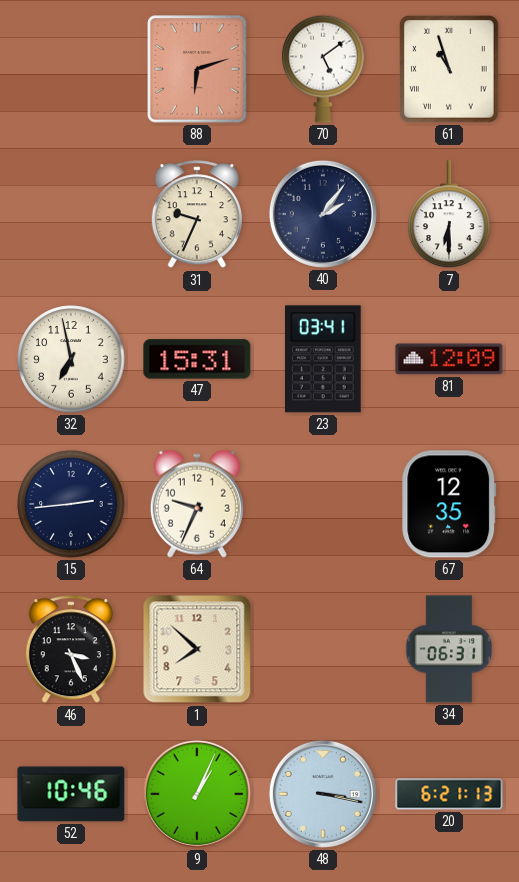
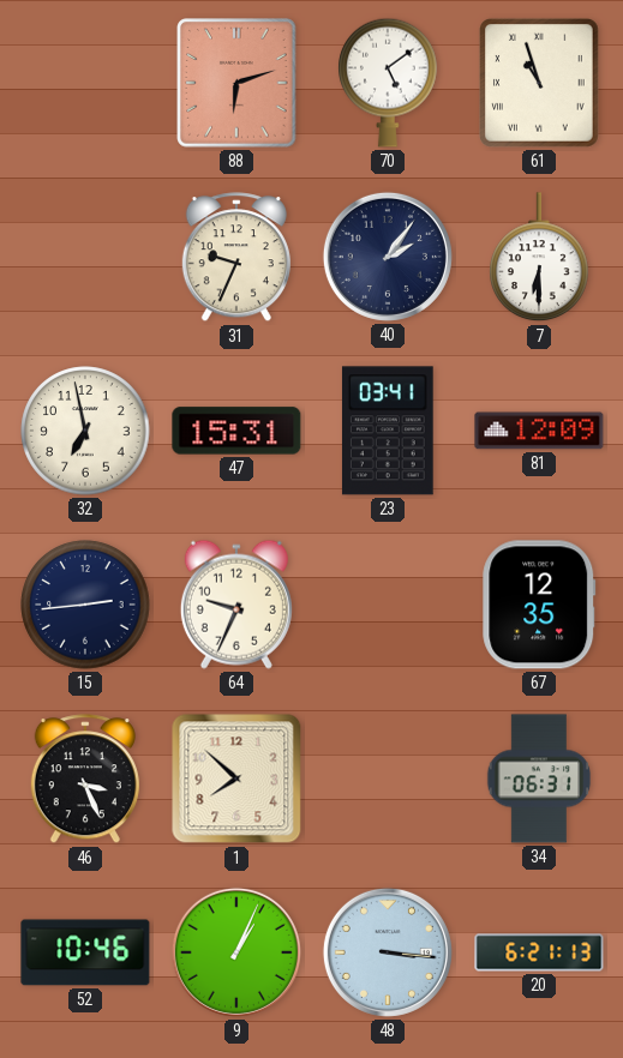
48: 3:17 -> 3:16 (388, 952)
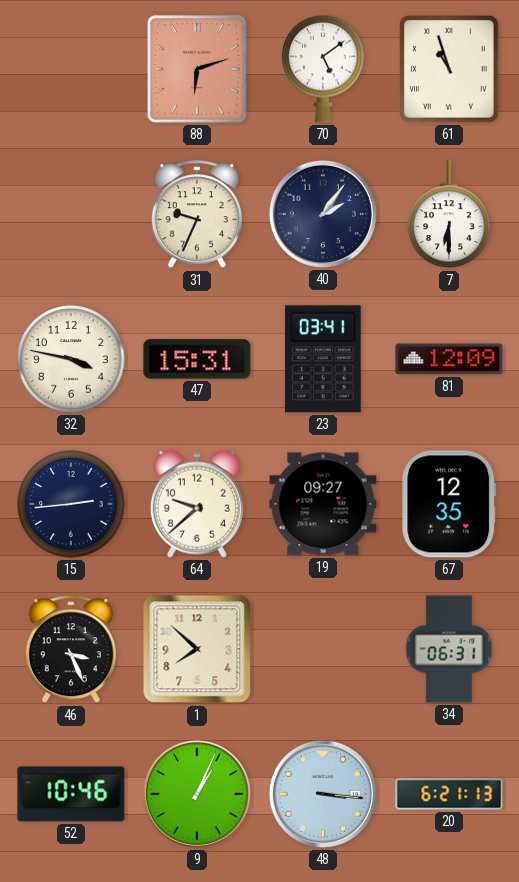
32: 6:58 -> 3:47 (71, 359)
64: 9:34 -> 9:38 (197, 504)
19: none -> 09:27 (323, 504)
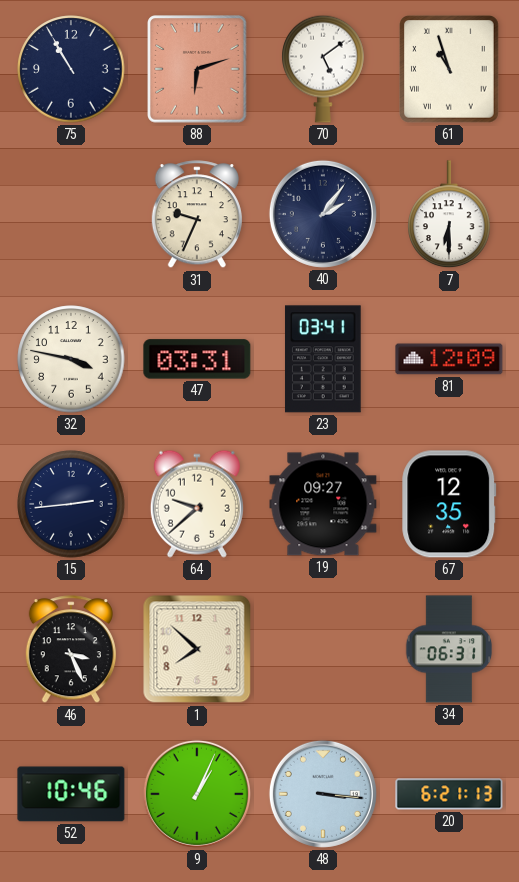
75: none -> 10:55 (71, 69)
47: 15:31 -> 03:31 (197, 359)
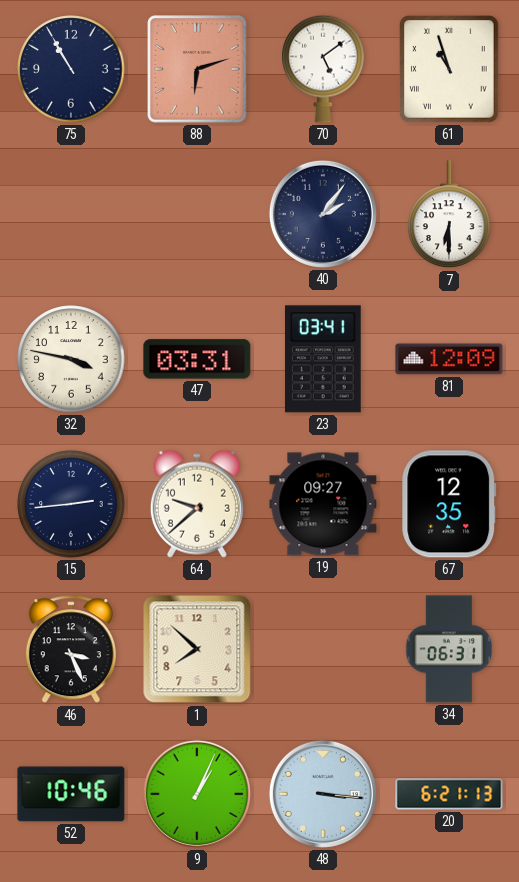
31: 9:34 -> none (197, 215)
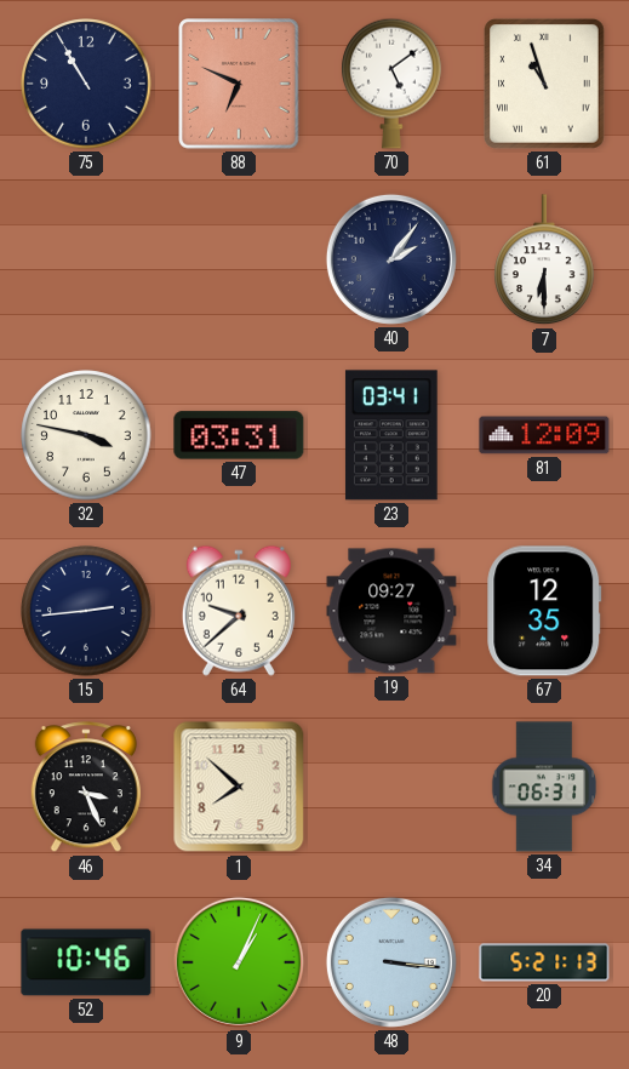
88: 6:12 -> 6:49 (239, 84)
20: 6:21 -> 5:21 (544, 962)
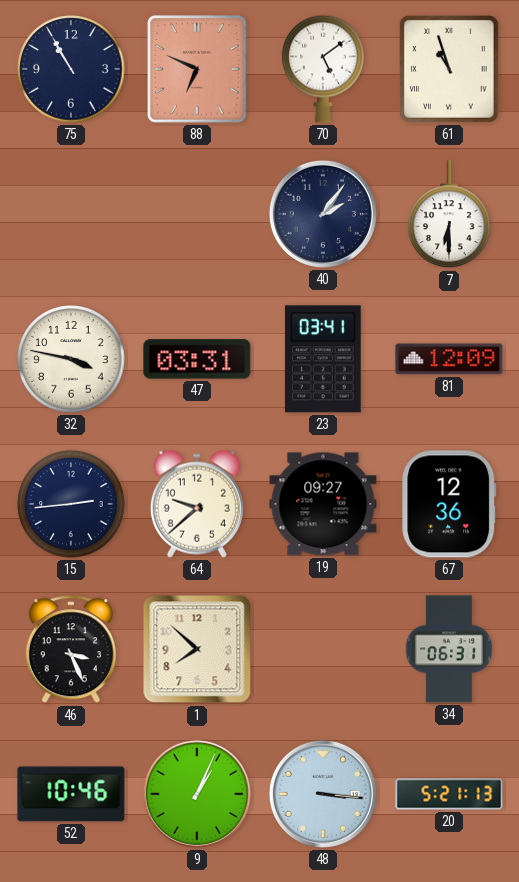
67: 12:35 -> 12:36 (449, 504)
